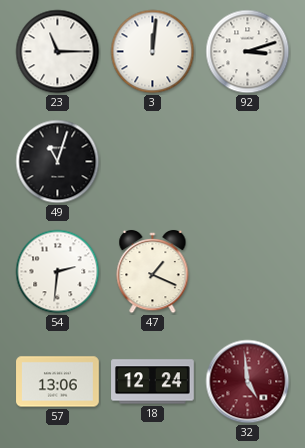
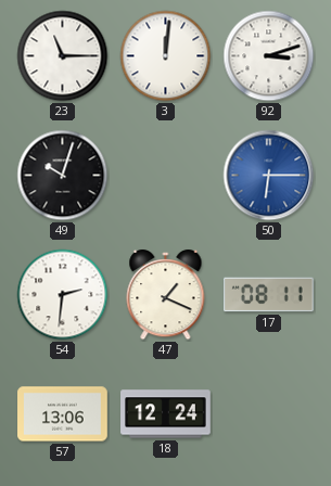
49: 11:03 -> 10:03 (63, 176)
50: none -> 6:15 (269, 176)
17: none -> 08:11 (269, 295)
32: 4:59 -> none (248, 382)
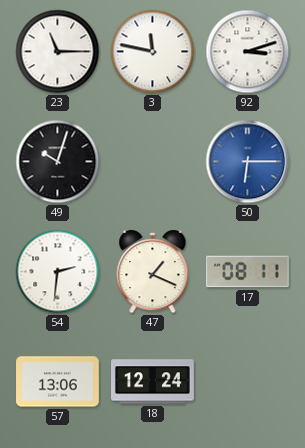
3: 12:01 -> 11:47 (153, 52)
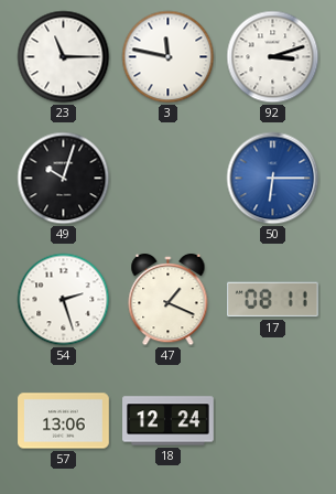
54: 2:31 -> 2:27 (64, 300)
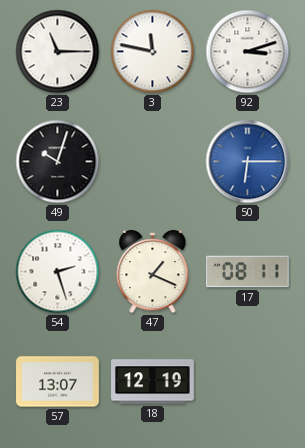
57: 13:06 -> 13:07 (58, 382)
18: 12:24 -> 12:19 (153, 382)
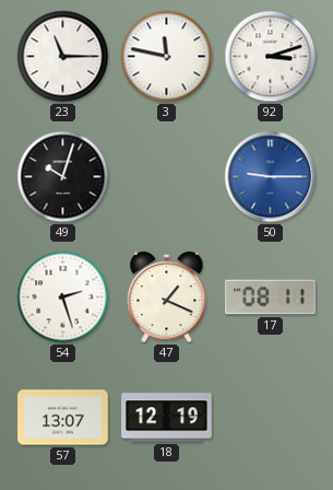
50: 6:15 -> 9:15 (271, 177)
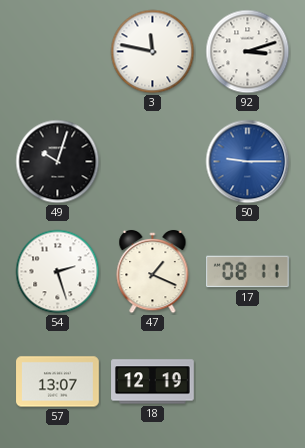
23: 11:15 -> none (63, 57)
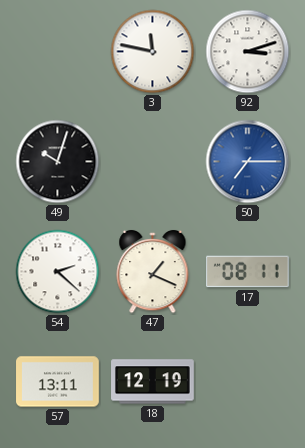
50: 9:15 -> 7:15 (248, 162)
54: 2:27 -> 2:22 (58, 272)
57: 13:07 -> 13:11 (58, 382)
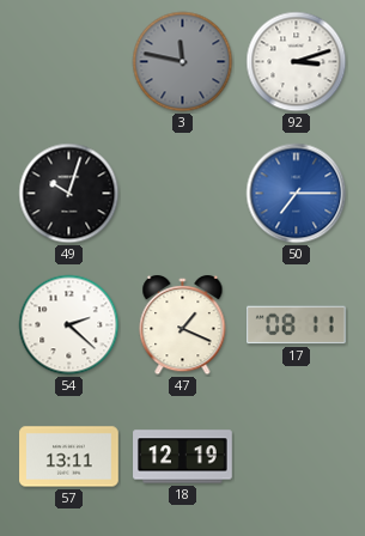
3 dial: white -> grey (183, 62)
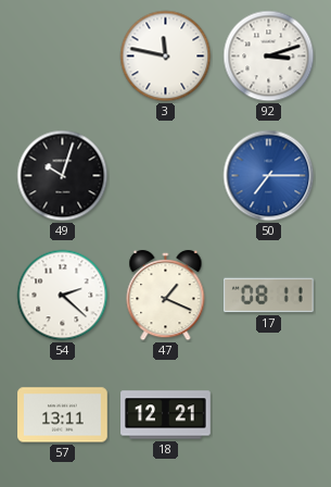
3 dial: grey -> white (166, 57)
18: 12:19 -> 12:21 (166, 415)
